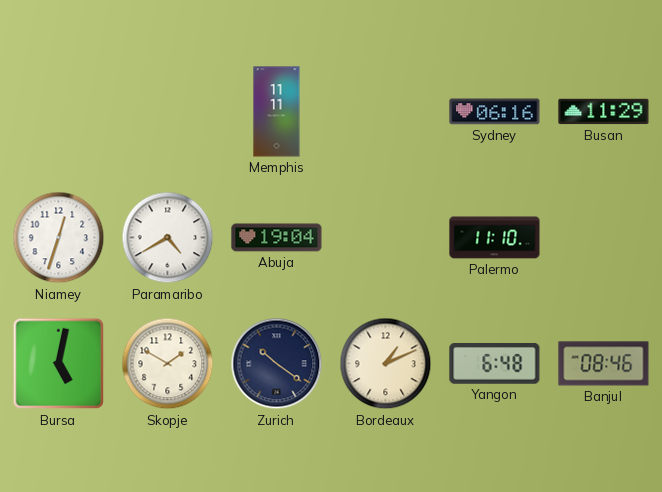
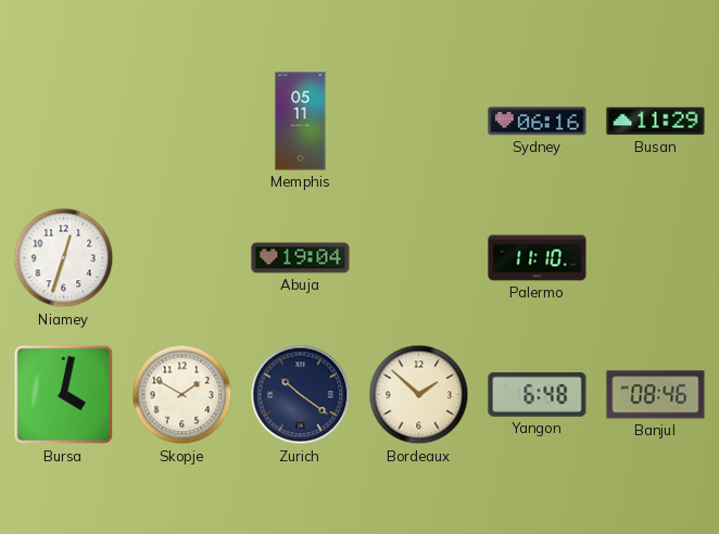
Memphis: 11:11 -> 05:11 (301, 122)
Paramaribo: 4:40 -> none (168, 238)
Bursa: 5:02 -> 4:02 (64, 395)
Bordeaux: 1:11 -> 1:52 (419, 395)
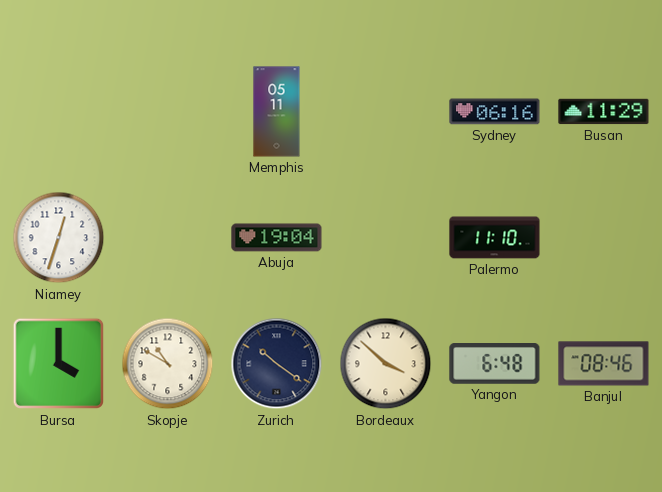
Bursa: 4:02 -> 4:00 (59, 364)
Skopje: 1:50 -> 10:50 (168, 364)
Bordeaux: 1:52 -> 3:52 (386, 364)
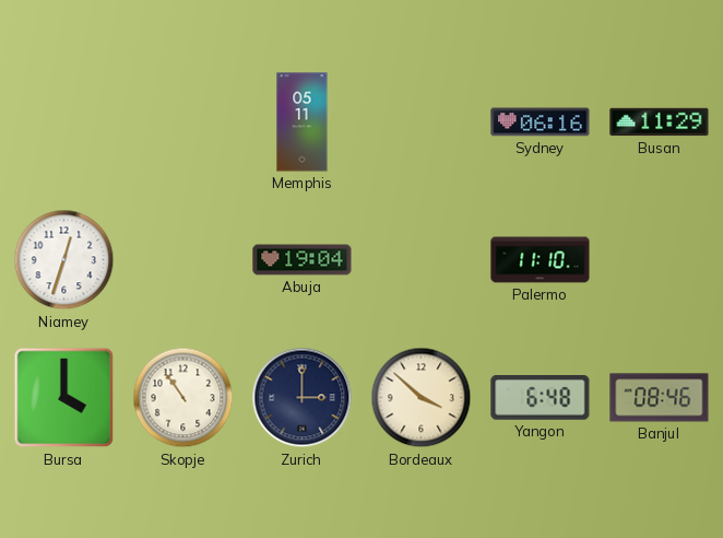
Skopje: 10:50 -> 10:54 (183, 398)
Zurich: 10:21 -> 3:00 (303, 398)
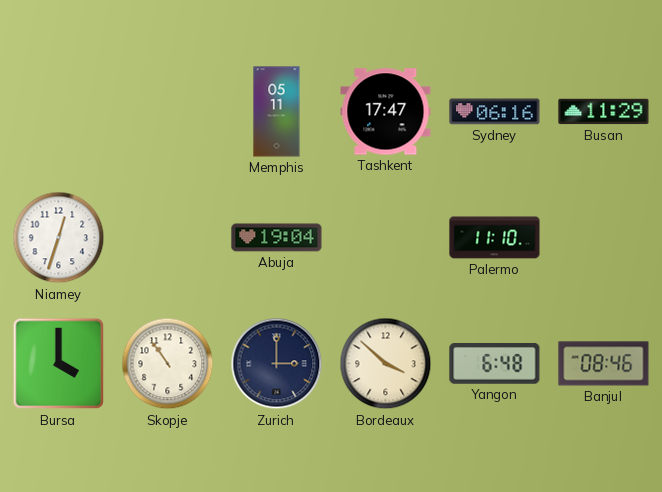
Tashkent: none -> 17:47 (386, 112)
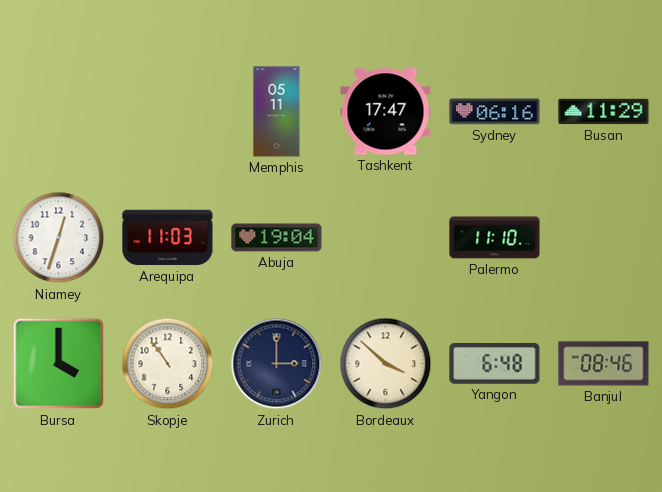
Arequipa: none -> 11:03 (168, 238)
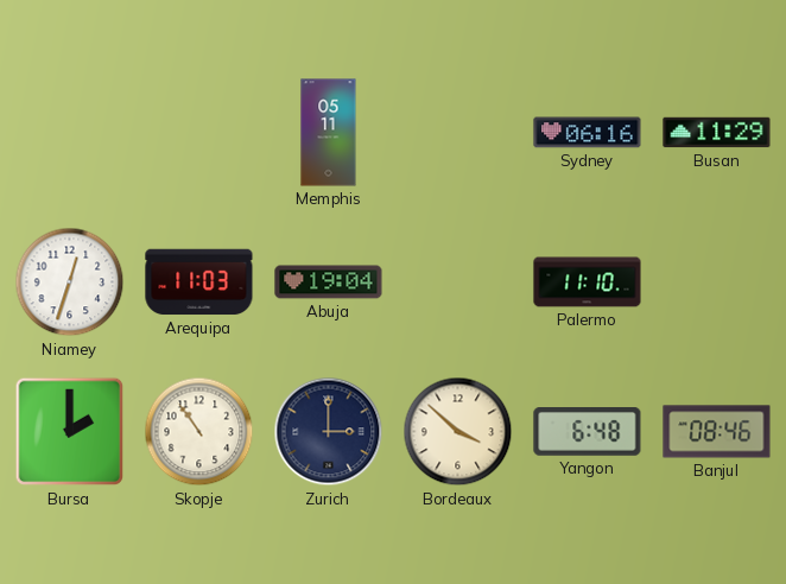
Tashkent: 17:47 -> none (386, 112)
Bursa: 4:00 -> 2:00 (70, 432)
